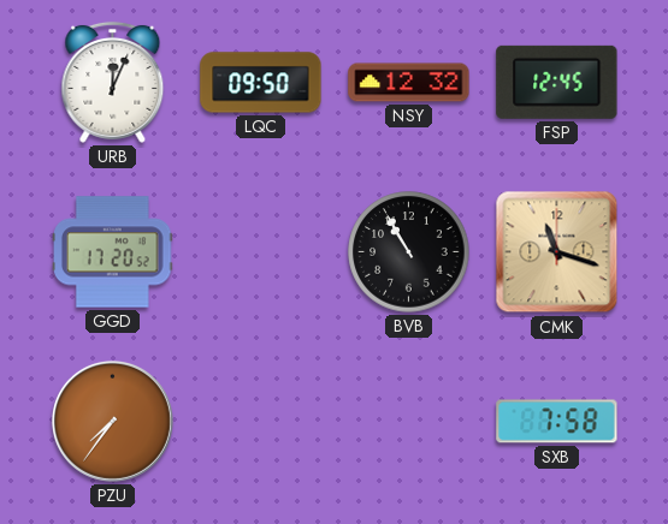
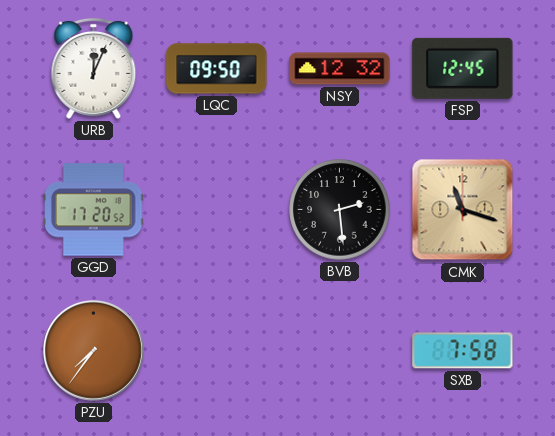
BVB: 10:55 -> 2:29 (340, 210)
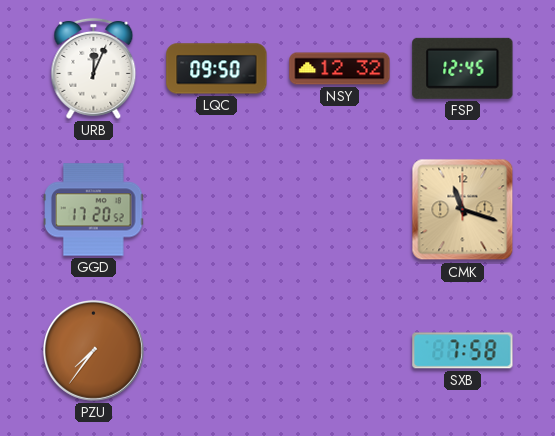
BVB: 2:29 -> none (340, 210)
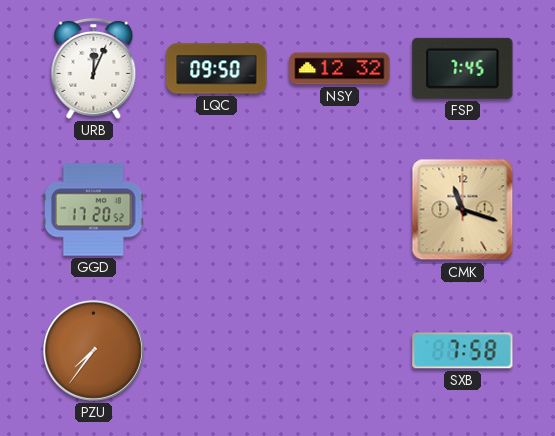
FSP: 12:45 -> 7:45 (463, 68)
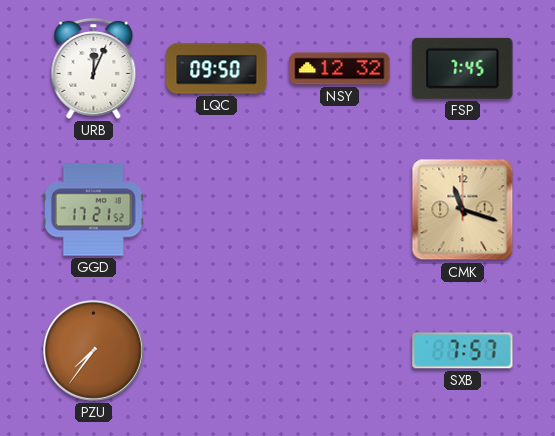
GGD: 17:20 -> 17:21 (94, 210)
SXB: 7:58 -> 7:57 (463, 351)
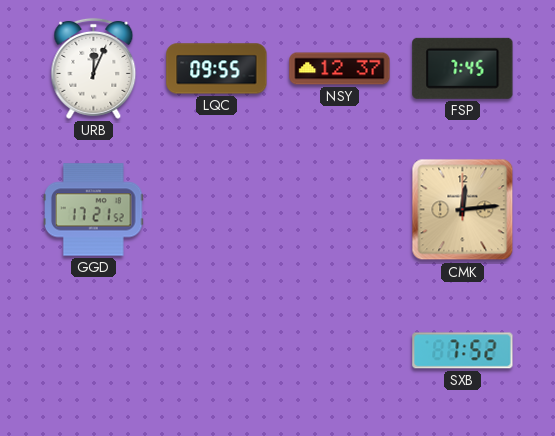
LQC: 09:50 -> 09:55 (217, 69)
NSY: 12:32 -> 12:37 (340, 69)
CMK: 11:18 -> 12:14 (463, 210)
PZU: 7:36 -> none (93, 350)
SXB: 7:57 -> 7:52 (463, 351)
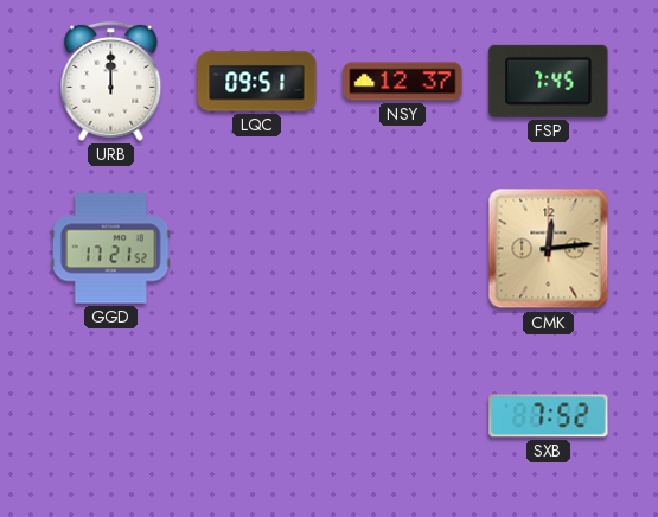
URB: 12:04 -> 12:00 (111, 81)
LQC: 09:55 -> 09:51 (257, 82)
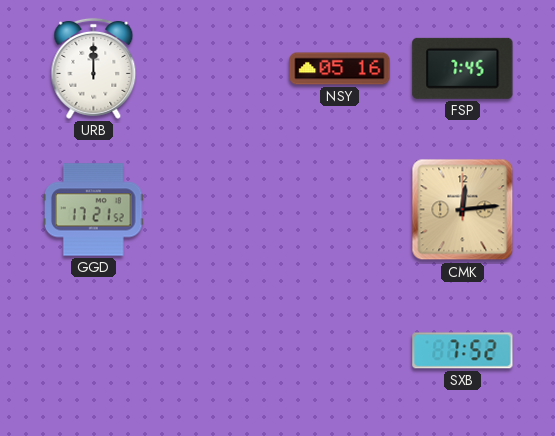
LQC: 09:51 -> none (257, 82)
NSY: 12:37 -> 05:16 (340, 69)
